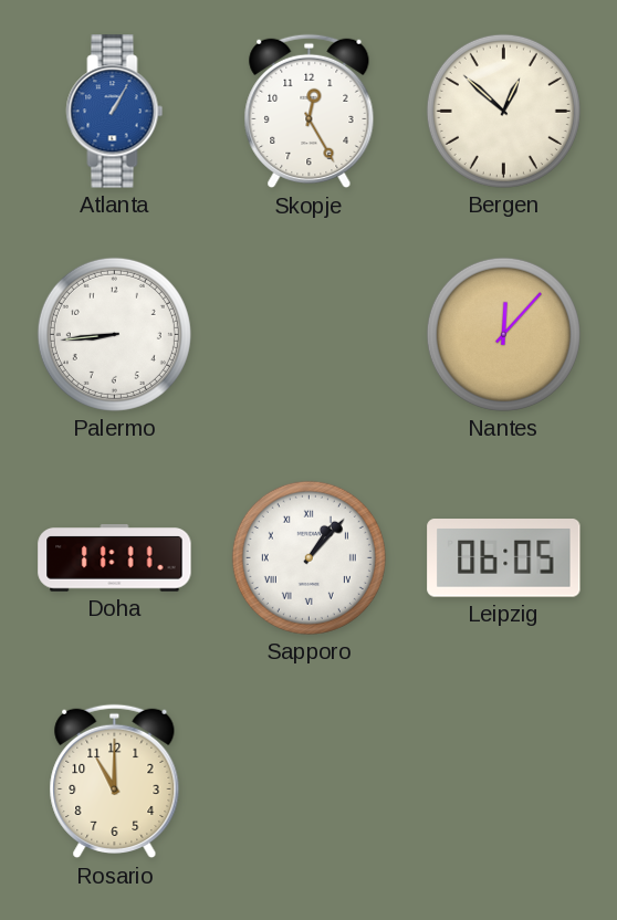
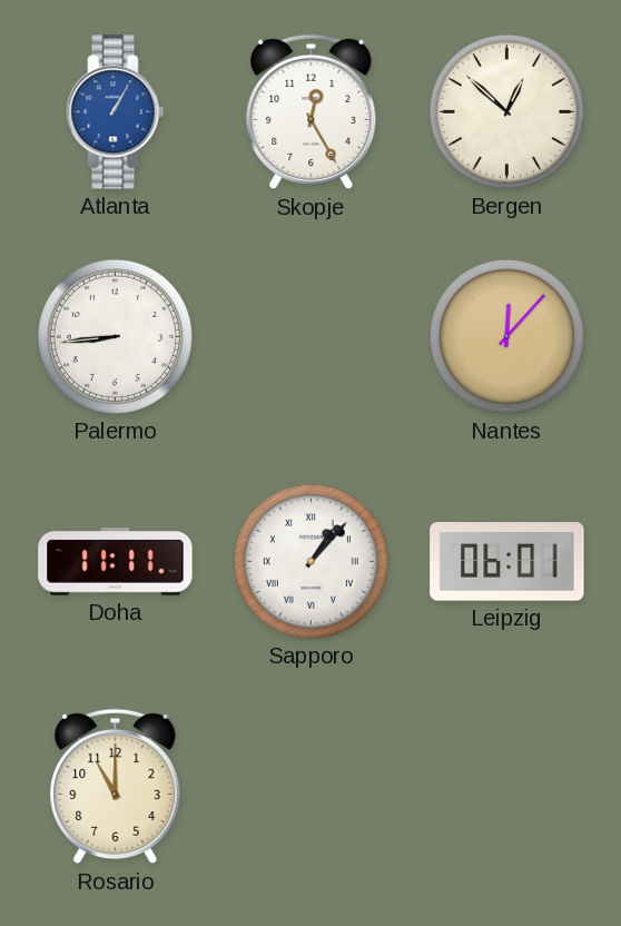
Leipzig: 06:05 -> 06:01 (507, 562)
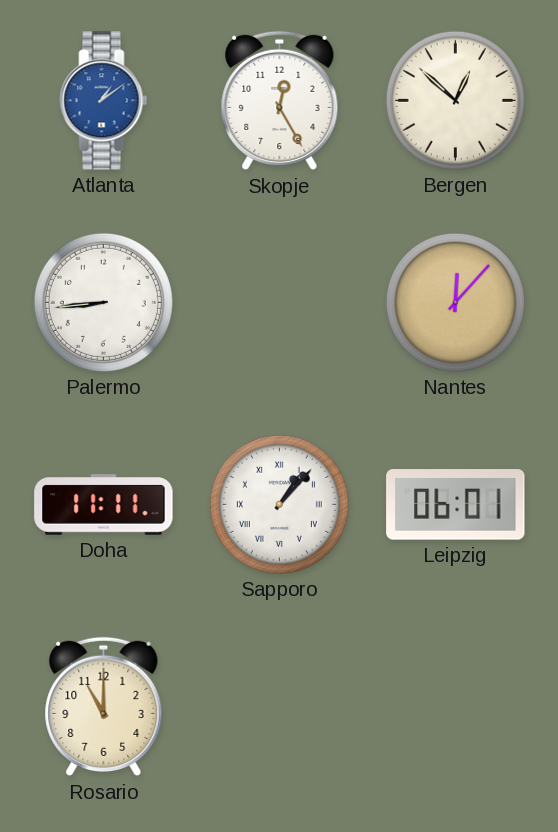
Atlanta: 1:05 -> 1:09 (104, 101)
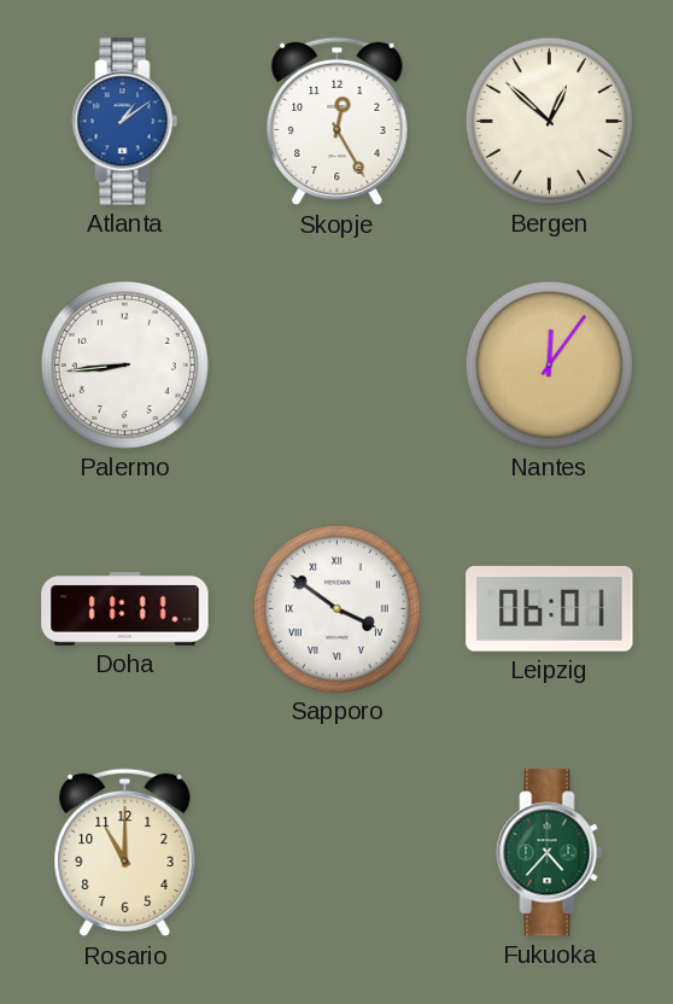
Nantes: 12:07 -> 12:06 (549, 364)
Sapporo: 1:07 -> 3:51 (336, 608)
Fukuoka: none -> 4:37 (550, 853)
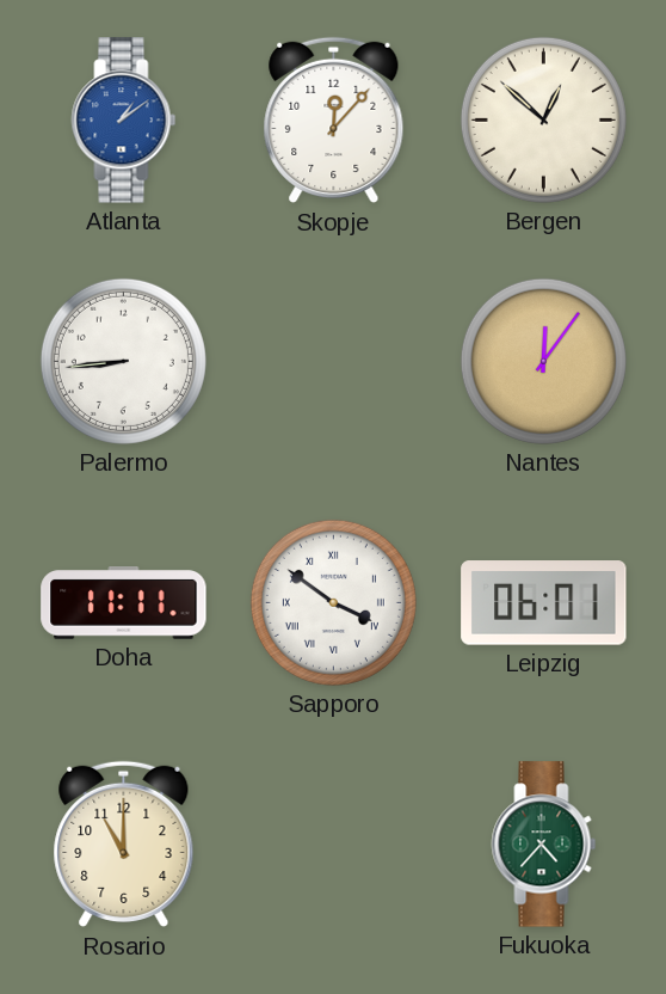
Skopje: 12:25 -> 12:07 (334, 121)
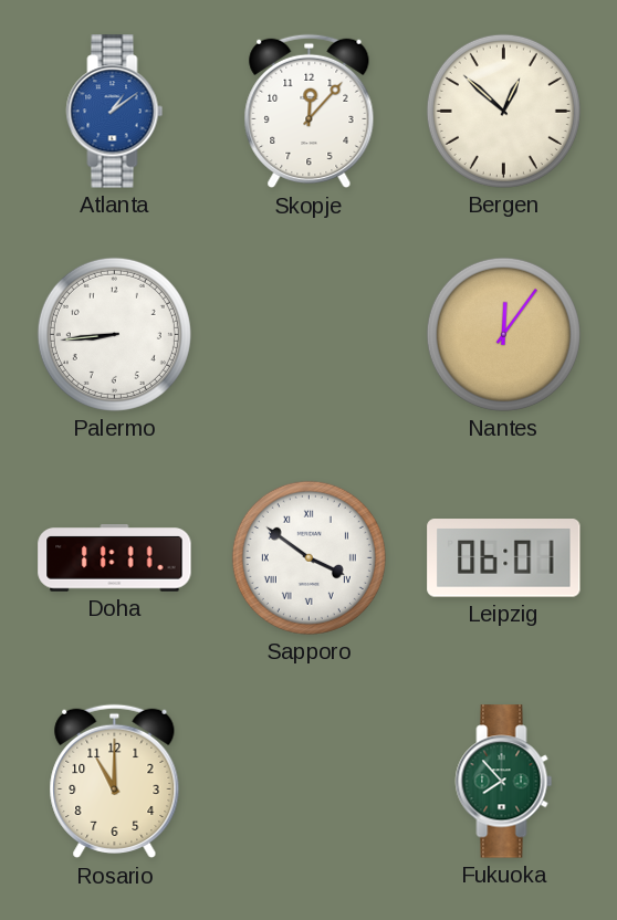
Fukuoka: 4:37 -> 7:53 (504, 782)
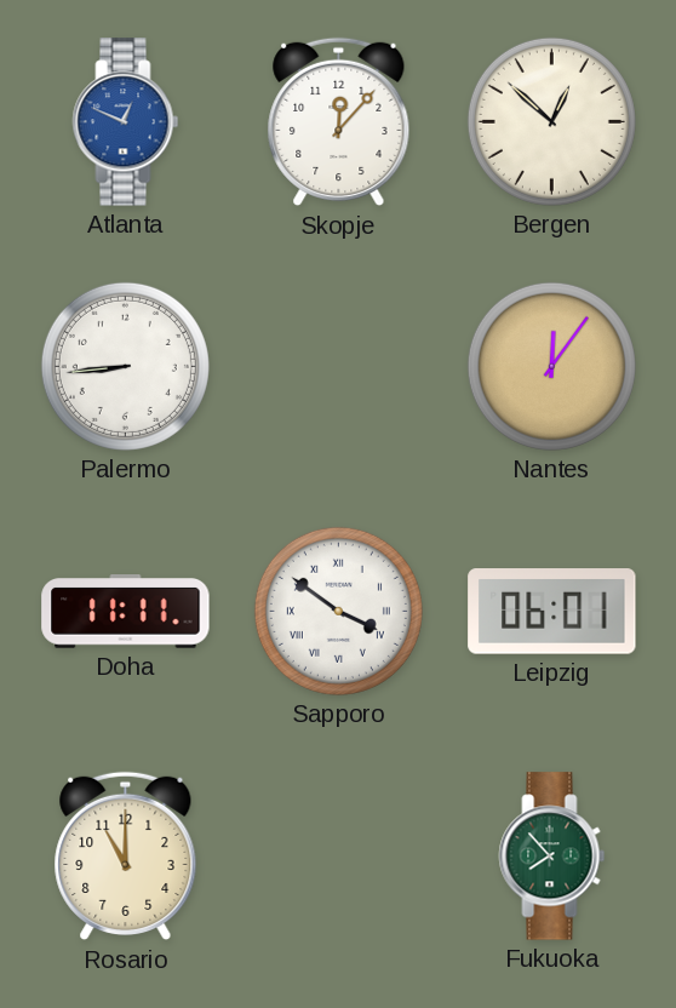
Atlanta: 1:09 -> 12:49 (126, 122)
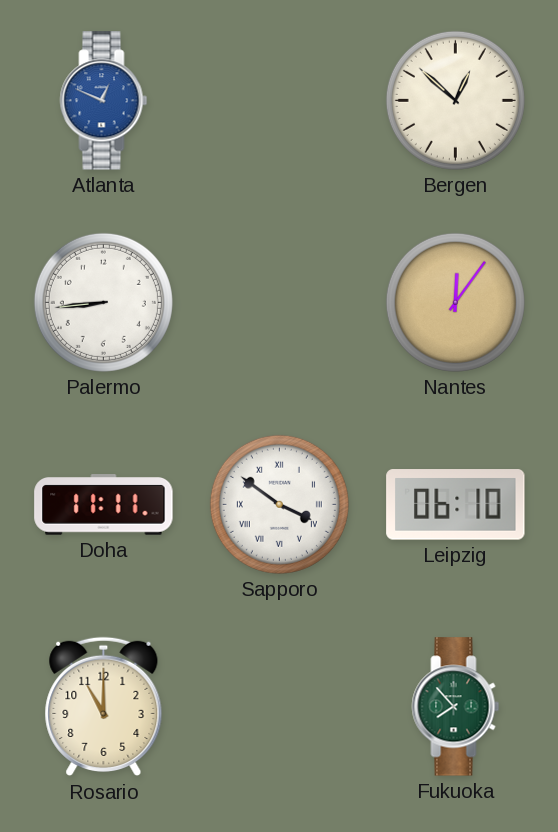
Skopje: 12:07 -> none (339, 122)
Leipzig: 06:01 -> 06:10 (456, 505)
